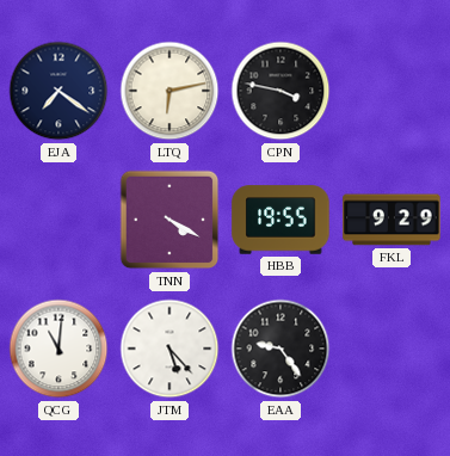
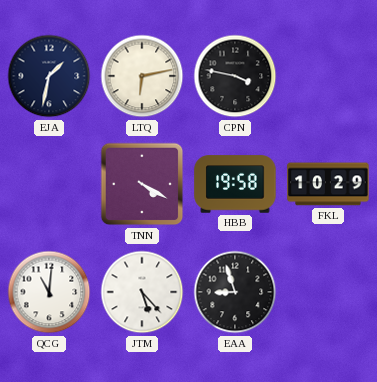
EJA: 7:21 -> 1:32 (49, 76)
HBB: 19:55 -> 19:58 (235, 184)
FKL: 9:29 -> 10:29 (328, 184)
EAA: 9:24 -> 8:57 (235, 292)
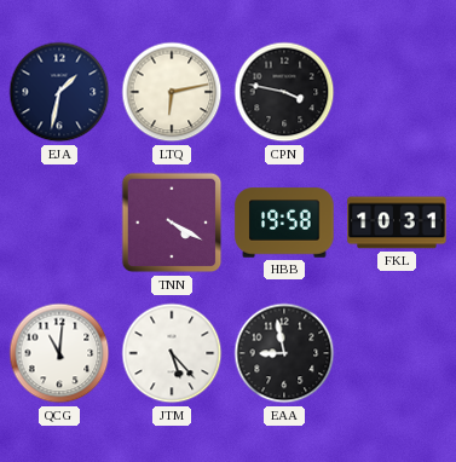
FKL: 10:29 -> 10:31 (397, 223)
EAA: 8:57 -> 8:58 (284, 353)
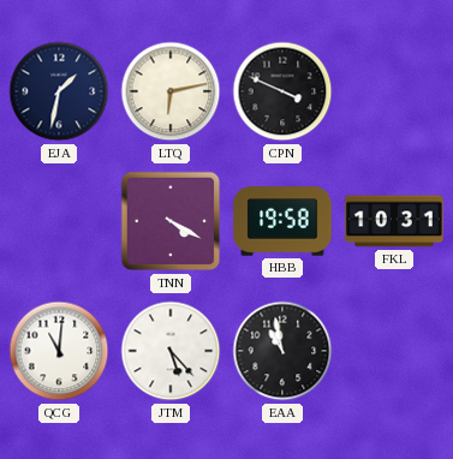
CPN: 3:47 -> 3:49 (282, 91)
EAA: 8:58 -> 10:58 (282, 351)
